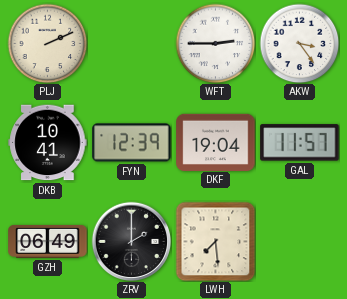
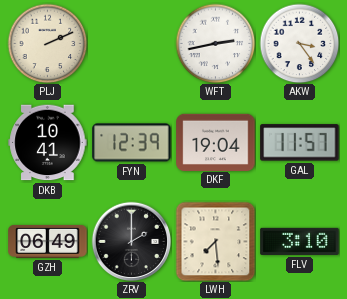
WFT: 2:45 -> 2:43 (215, 43)
FLV: none -> 3:10 (300, 241)
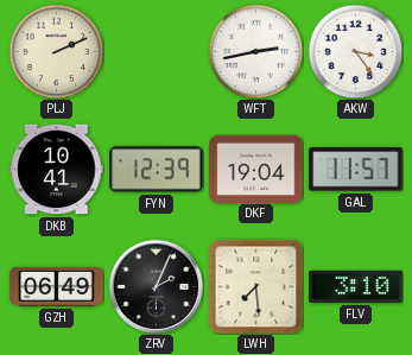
ZRV: 2:00 -> 2:04 (156, 286)
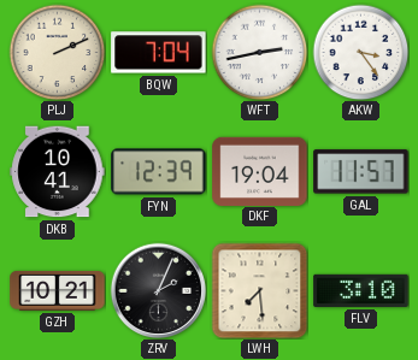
BQW: none -> 7:04 (159, 53)
GZH: 06:49 -> 10:21 (58, 290)
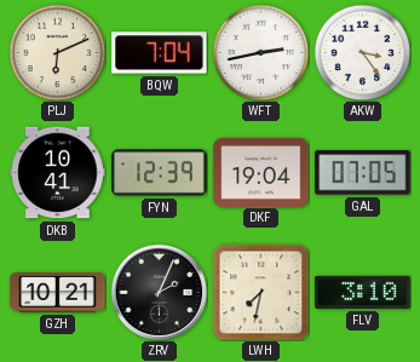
PLJ: 2:11 -> 6:11 (57, 52)
GAL: 11:57 -> 07:05 (363, 173)
LWH: 7:29 -> 7:32 (260, 292)
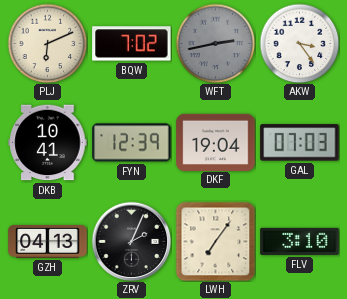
BQW: 7:04 -> 7:02 (132, 44)
WFT dial: white -> grey (215, 43)
GAL: 07:05 -> 07:03 (300, 143)
GZH: 10:21 -> 04:13 (48, 241)
LWH: 7:32 -> 7:06 (215, 241)
